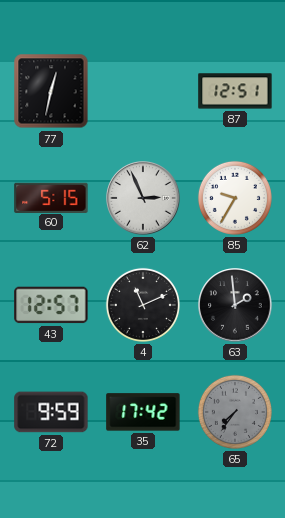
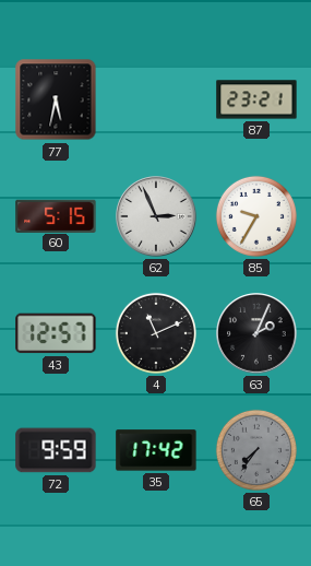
77: 12:32 -> 5:32 (56, 99)
87: 12:51 -> 23:21 (256, 99)
63: 1:59 -> 2:04 (256, 333)
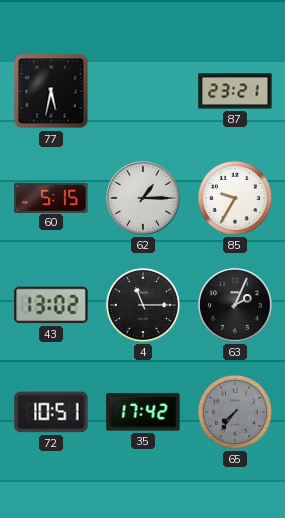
62: 2:56 -> 1:15 (143, 198)
43: 12:57 -> 13:02 (51, 305)
4: 11:11 -> 11:15 (143, 305)
72: 9:59 -> 10:51 (51, 412)
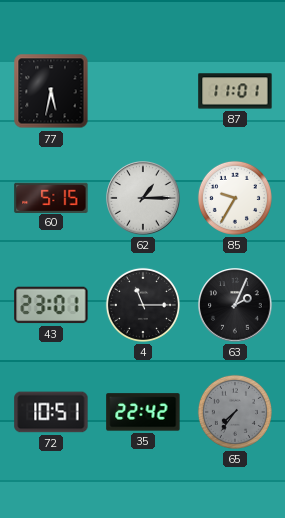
87: 23:21 -> 11:01 (235, 91)
43: 13:02 -> 23:01 (51, 305)
35: 17:42 -> 22:42 (143, 412)
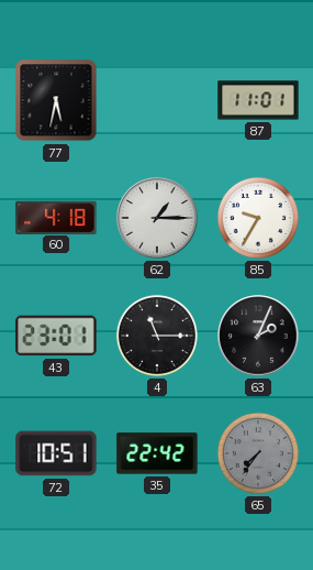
60: 5:15 -> 4:18 (56, 217)
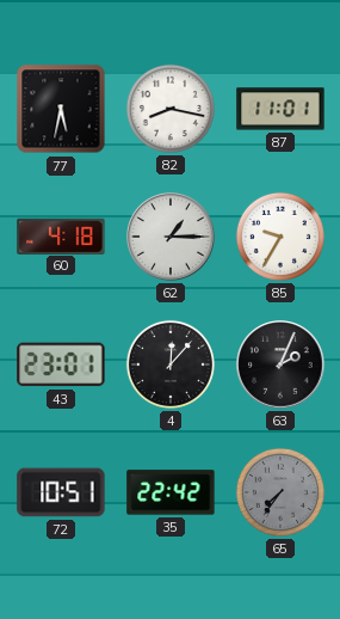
82: none -> 8:17 (171, 109)
4: 11:15 -> 12:07 (171, 364)
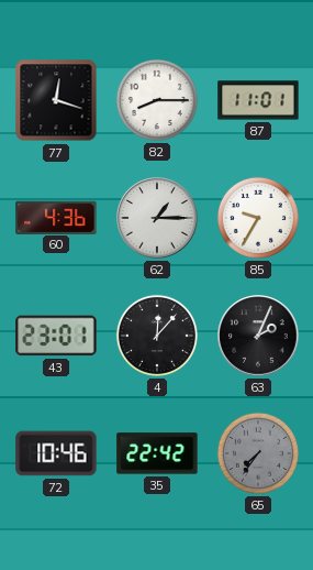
77: 5:32 -> 12:18 (56, 100)
82: 8:17 -> 8:15 (157, 100)
60: 4:18 -> 4:36 (56, 217)
72: 10:51 -> 10:46 (56, 453)
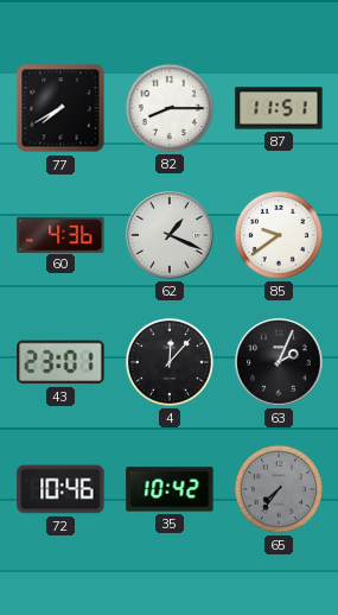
77: 12:18 -> 7:40 (60, 108)
87: 11:01 -> 11:51 (279, 108)
62: 1:15 -> 1:19 (170, 235)
85: 9:35 -> 9:39 (279, 235)
35: 22:42 -> 10:42 (170, 489)
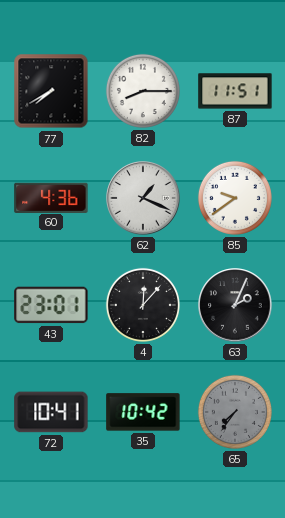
72: 10:46 -> 10:41 (51, 412)
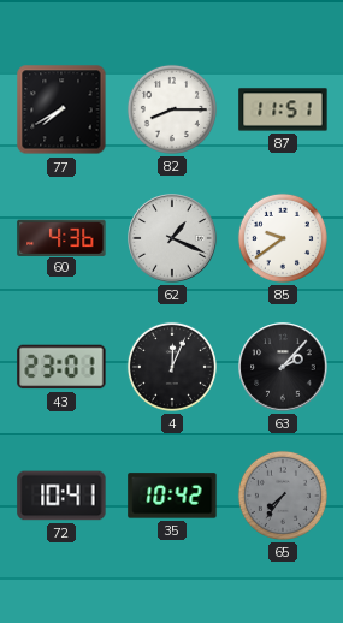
4: 12:07 -> 12:04 (172, 367)
63: 2:04 -> 2:07 (283, 367)
